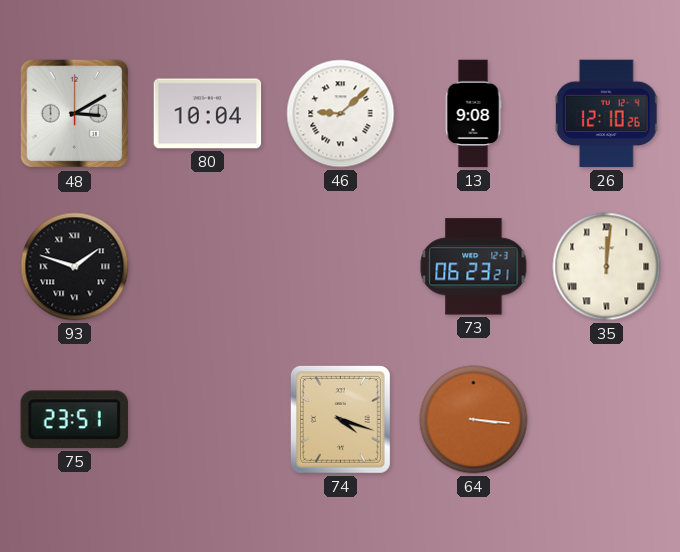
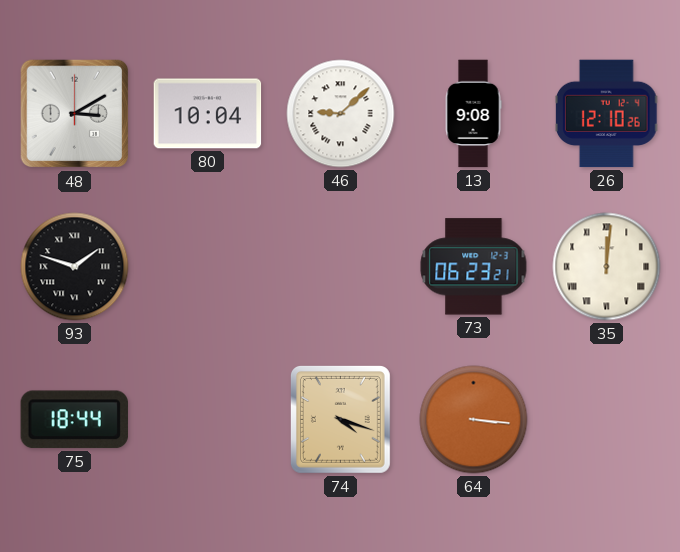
75: 23:51 -> 18:44 (74, 420)
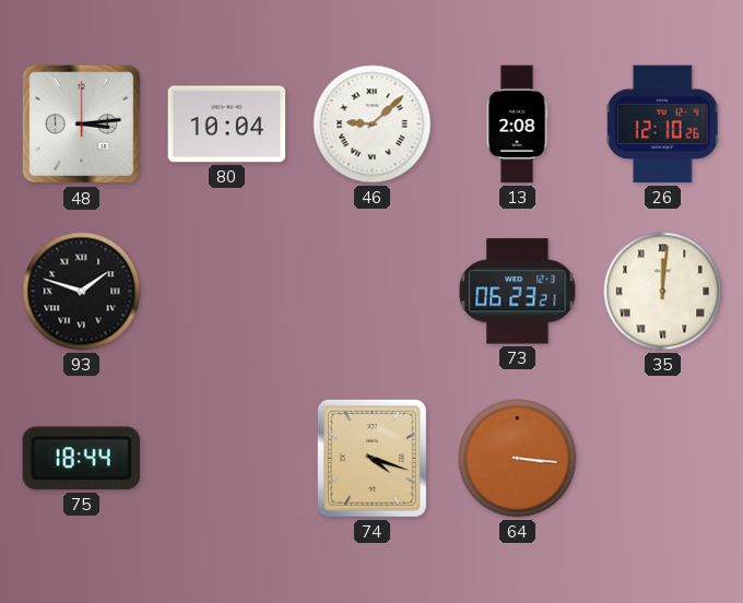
48: 3:10 -> 3:14 (82, 125)
13: 9:08 -> 2:08 (517, 125)
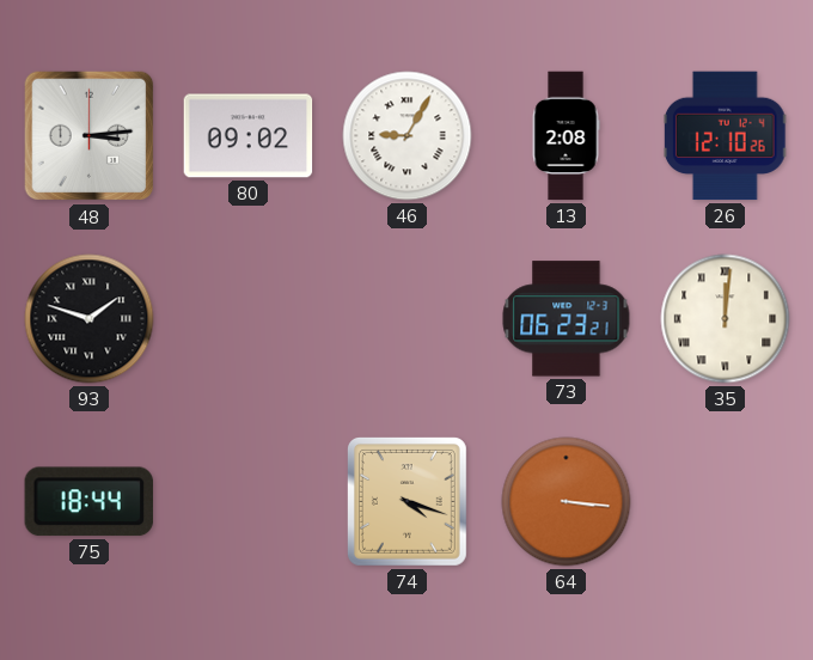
80: 10:04 -> 09:02 (249, 136)
46: 9:08 -> 9:05 (408, 136)
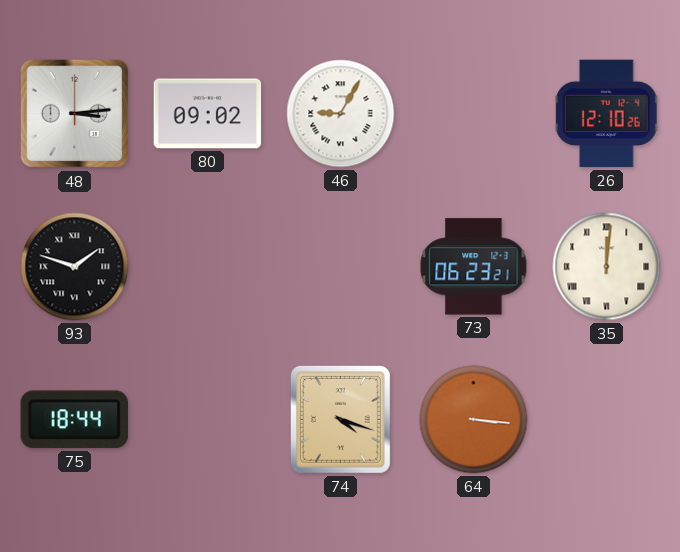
13: 2:08 -> none (566, 136)
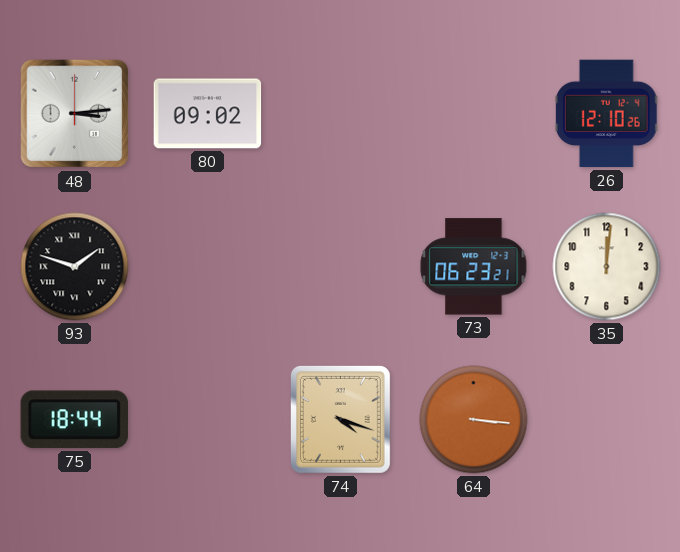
46: 9:05 -> none (341, 114)
35 numerals: Roman -> Arabic (607, 267)
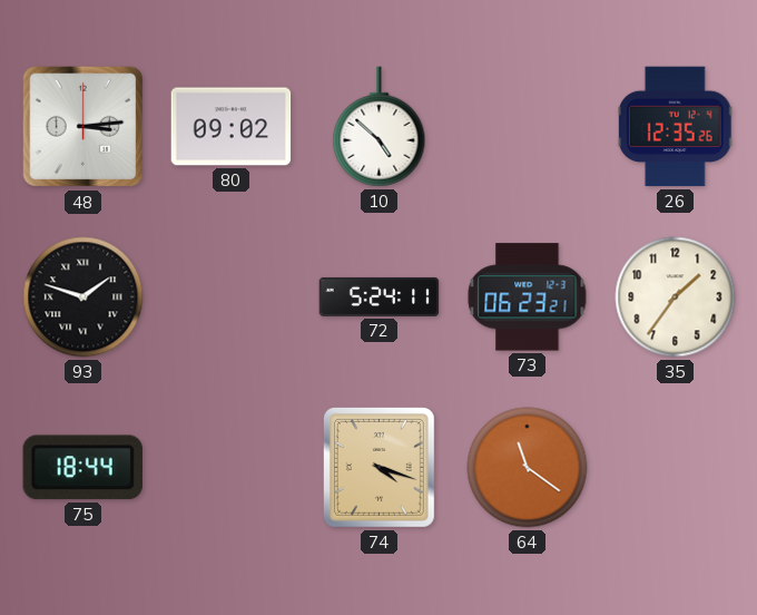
10: none -> 4:52 (380, 127)
26: 12:10 -> 12:35 (676, 127)
72: none -> 5:24 (380, 296)
35: 12:01 -> 1:36 (676, 297)
64: 3:16 -> 11:21 (528, 468)
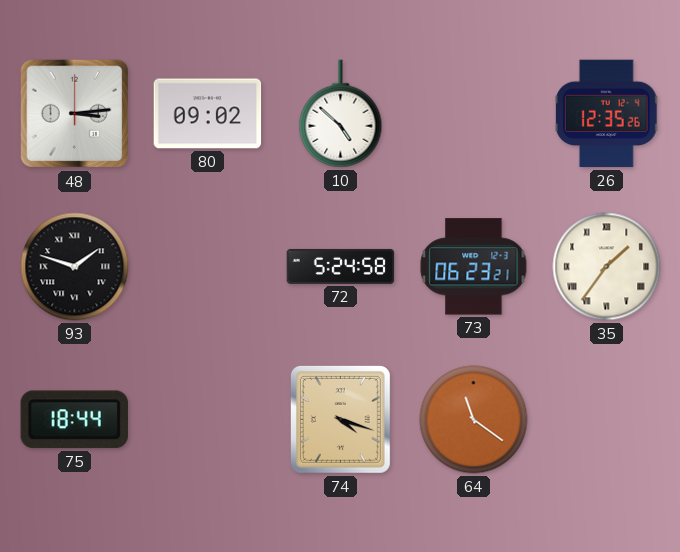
72: 5:24:11 -> 5:24:58 (341, 266)
35 numerals: Arabic -> Roman (607, 267)
